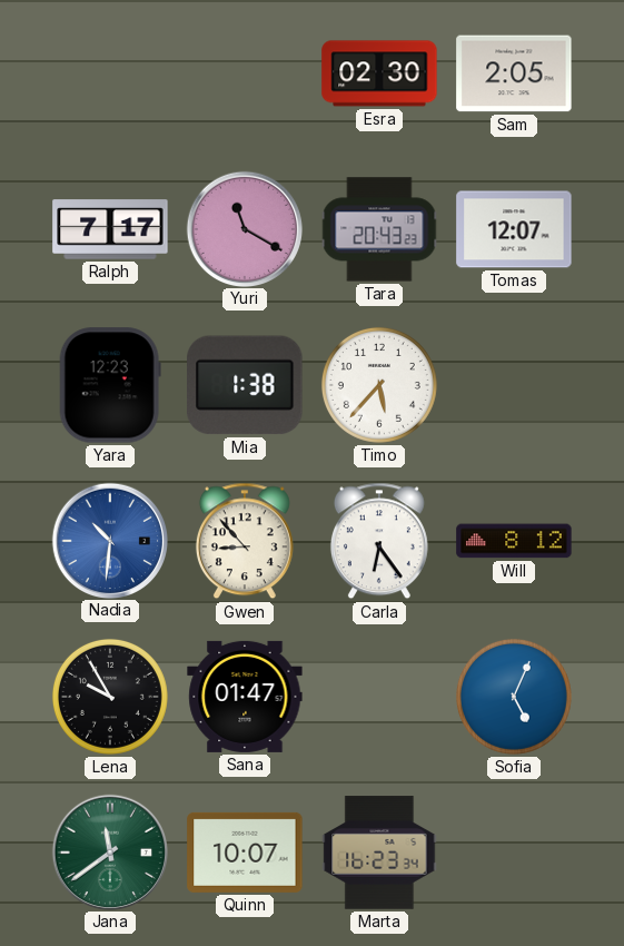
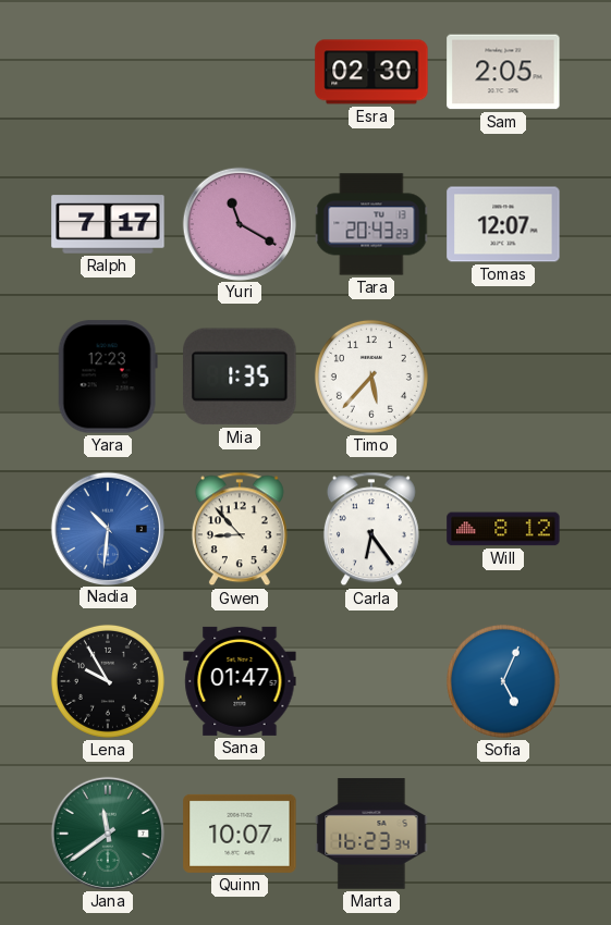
Mia: 1:38 -> 1:35 (240, 377)
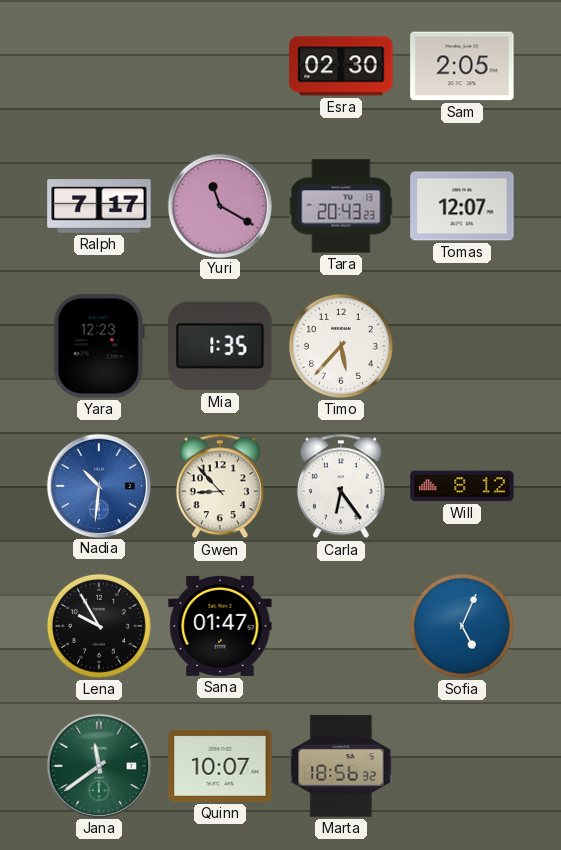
Marta: 16:23 -> 18:56 (341, 766)
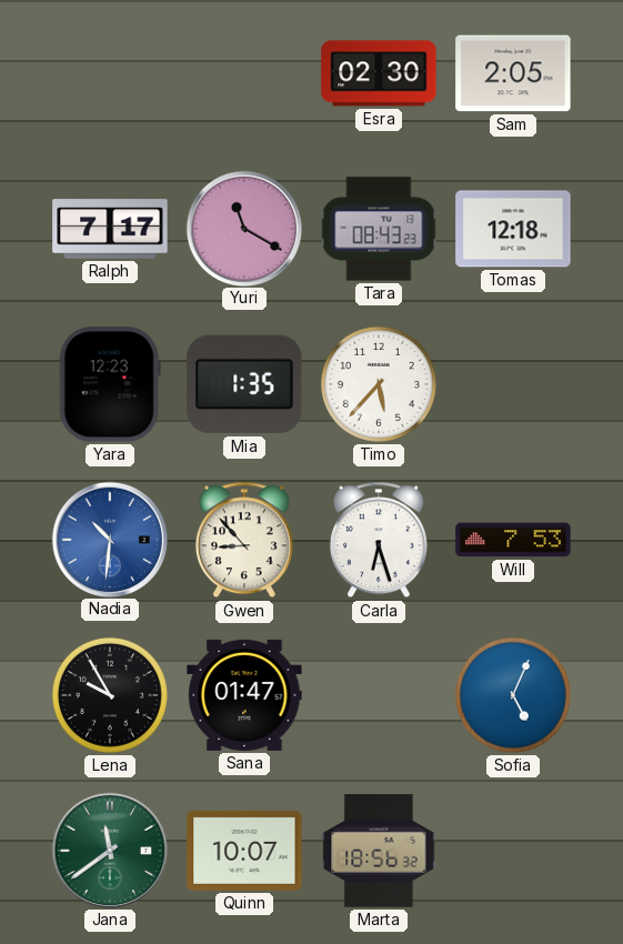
Tara: 20:43 -> 08:43 (379, 229)
Tomas: 12:07 -> 12:18 (513, 229)
Carla: 6:24 -> 6:27 (379, 540)
Will: 8:12 -> 7:53 (513, 540)
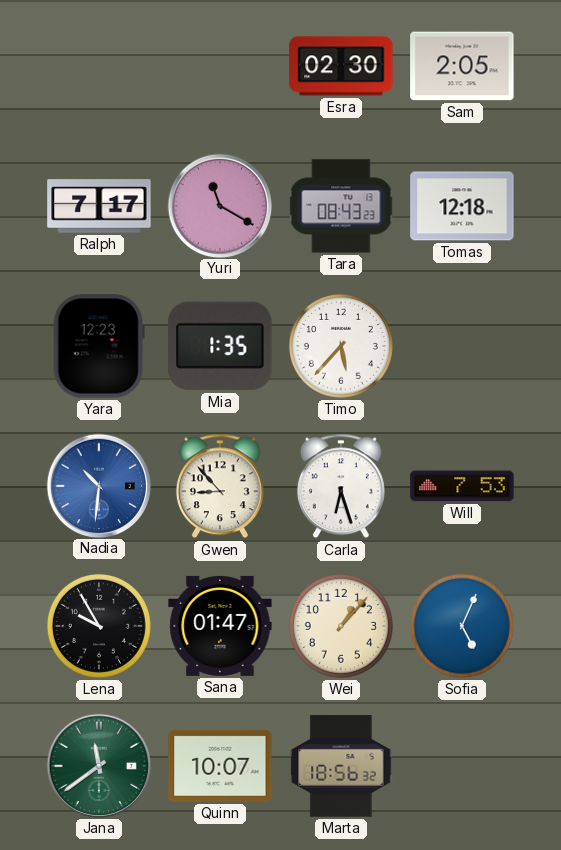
Wei: none -> 1:07 (341, 626)
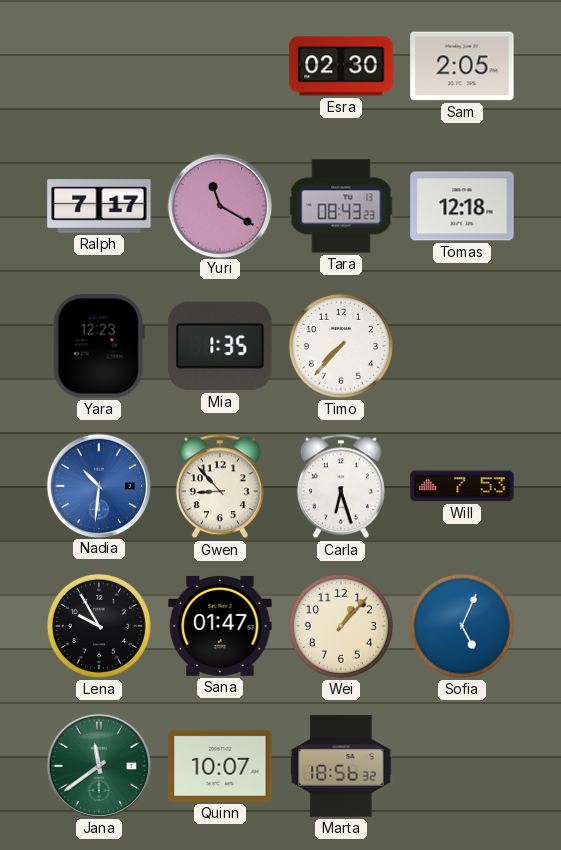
Timo: 5:37 -> 7:37 (341, 346)
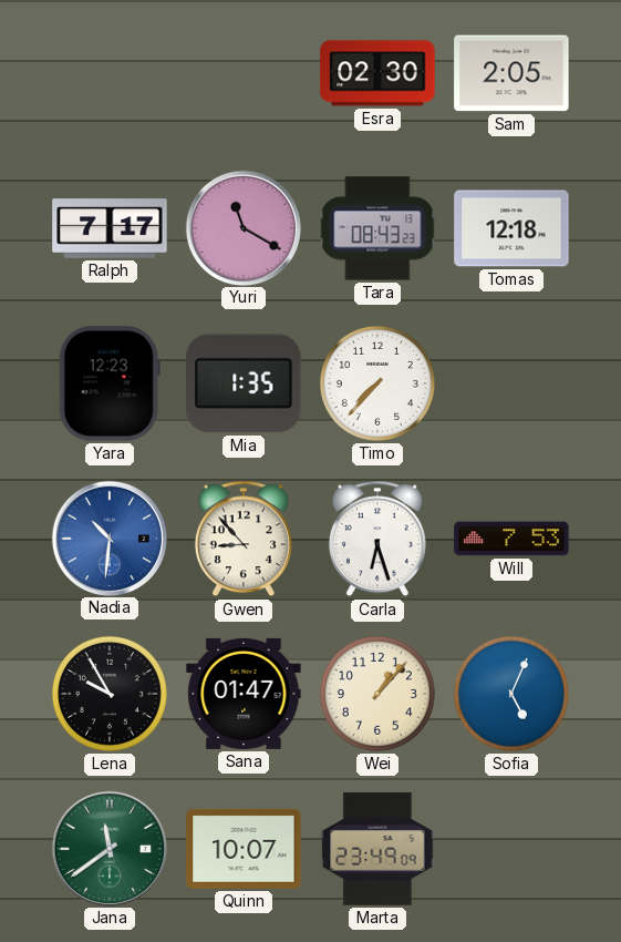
Marta: 18:56 -> 23:49 (377, 849)
